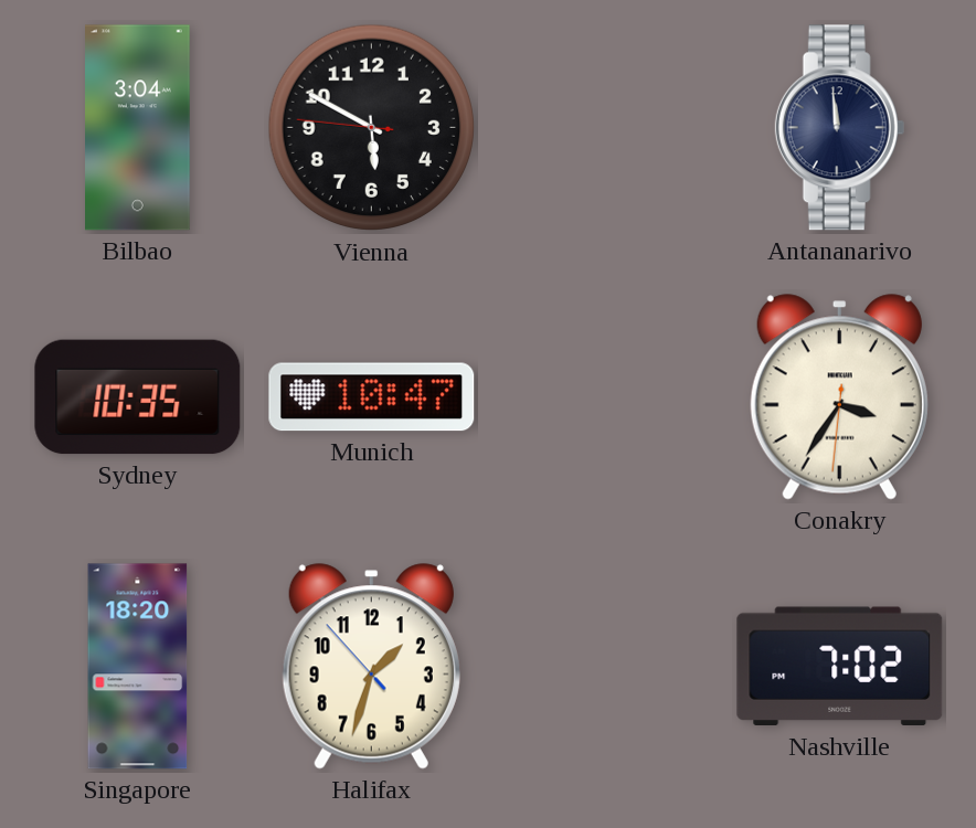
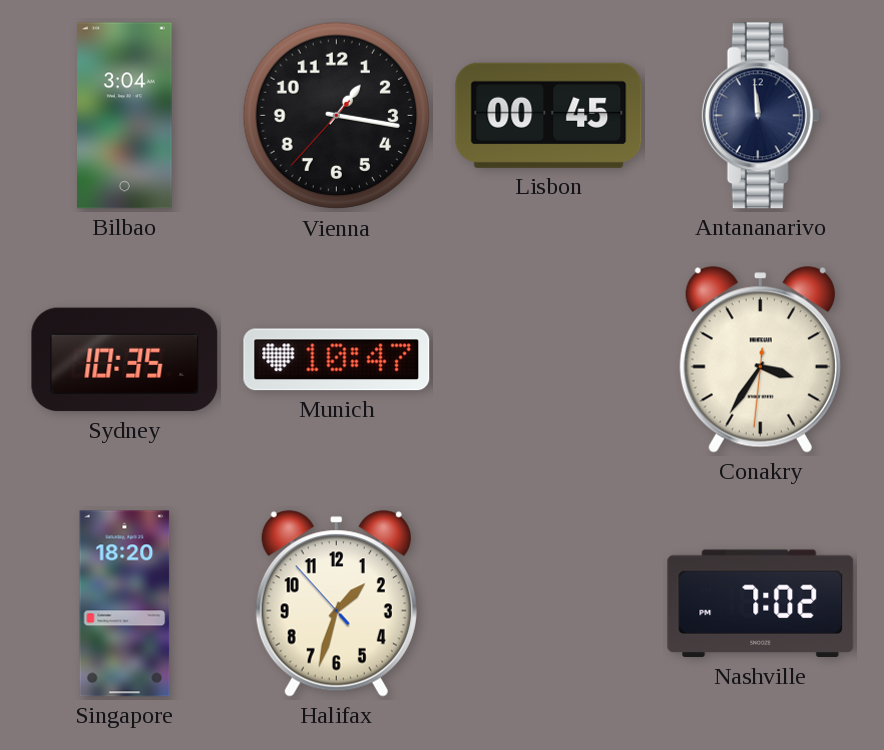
Vienna: 5:49 -> 1:16 (337, 116)
Lisbon: none -> 00:45 (549, 115)
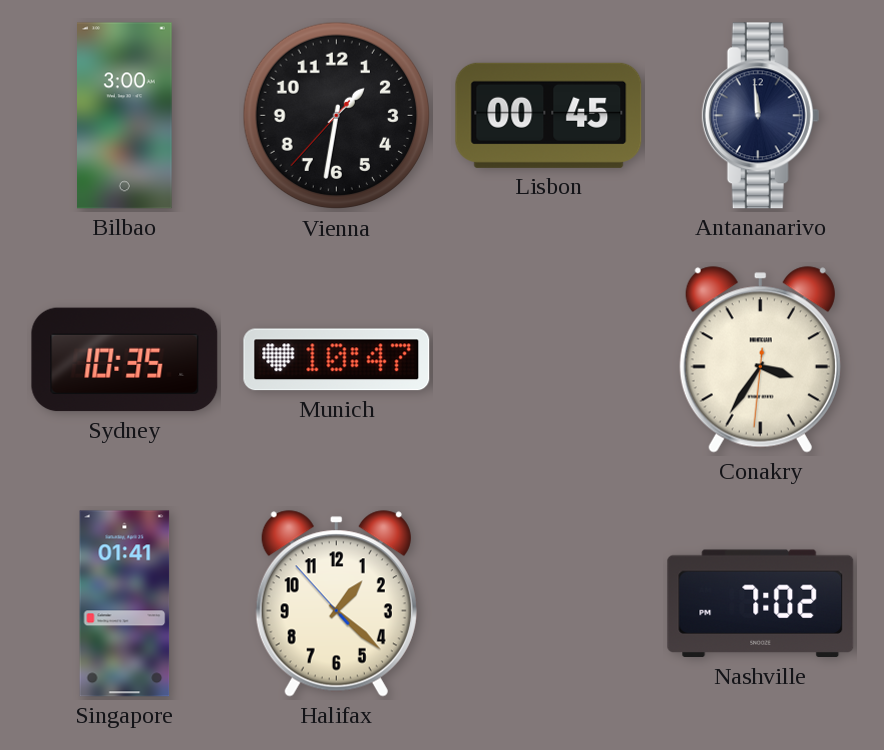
Bilbao: 3:04 -> 3:00 (125, 116)
Vienna: 1:16 -> 1:31 (337, 116)
Singapore: 18:20 -> 01:41 (125, 604)
Halifax: 1:32 -> 1:21 (336, 604)
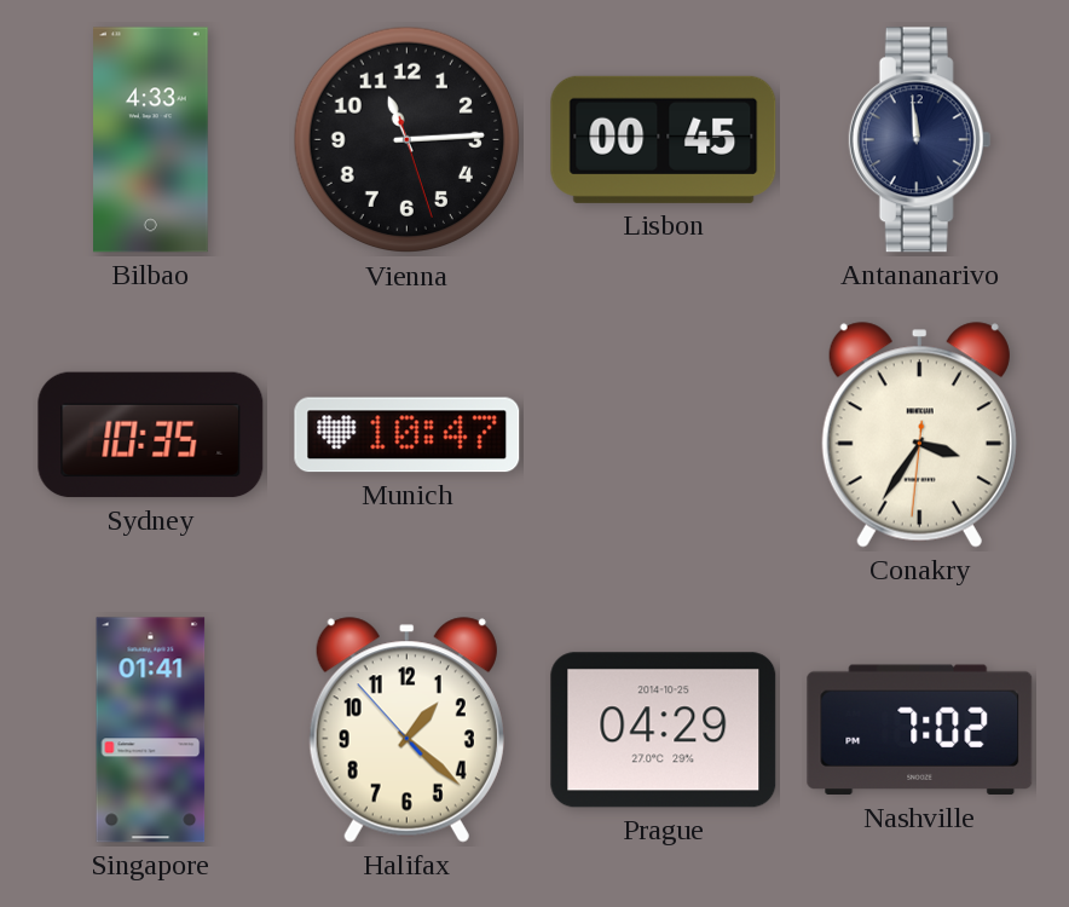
Bilbao: 3:00 -> 4:33 (151, 140)
Vienna: 1:31 -> 11:14 (408, 140)
Prague: none -> 04:29 (664, 730)
